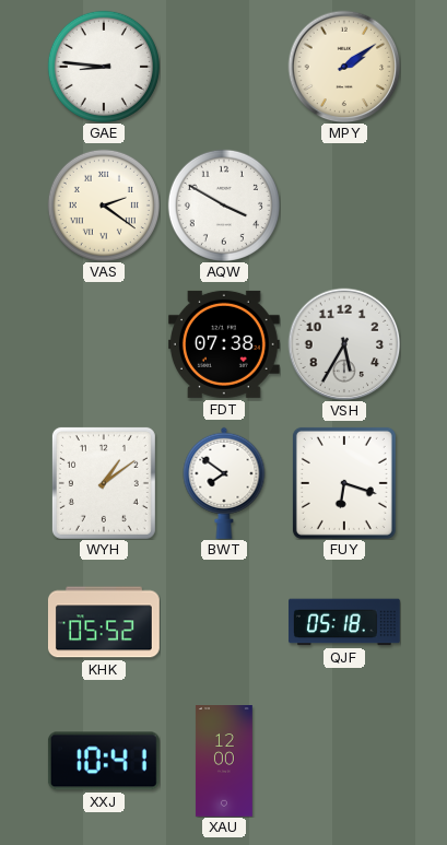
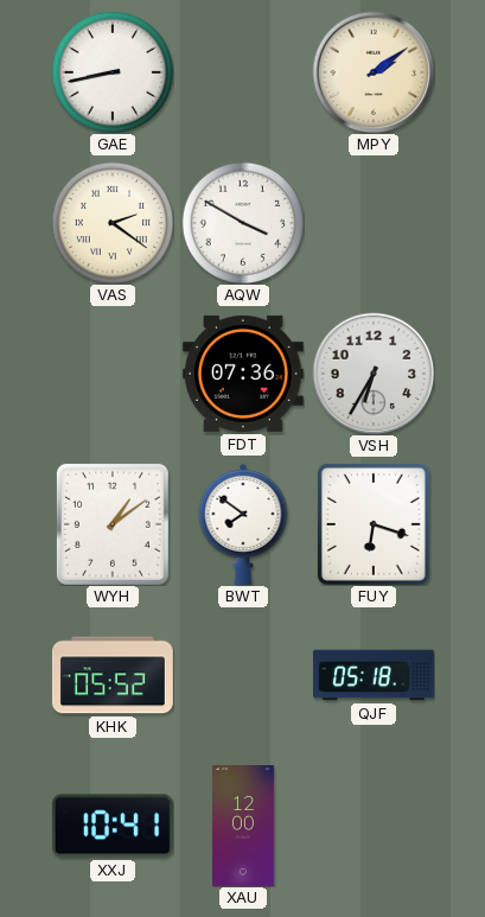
GAE: 8:46 -> 8:43 (113, 72)
FDT: 07:38 -> 07:36 (243, 374)
VSH: 5:35 -> 6:35 (374, 374)
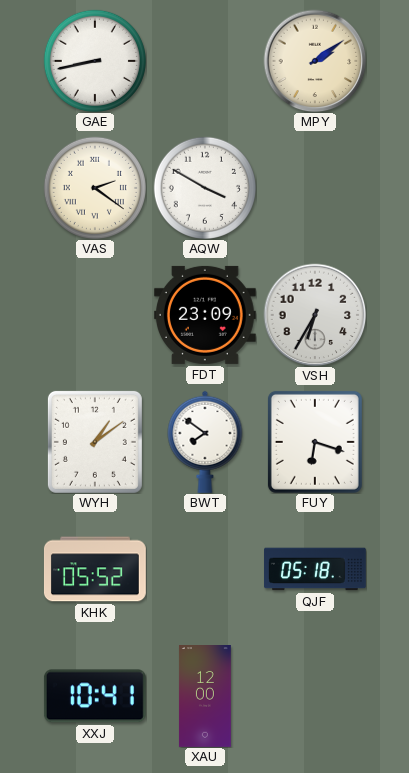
FDT: 07:36 -> 23:09 (205, 315)
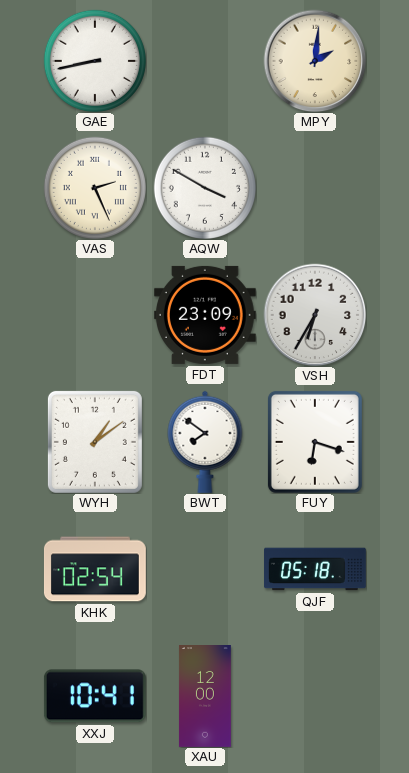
MPY: 2:09 -> 2:01 (315, 61)
VAS: 2:21 -> 2:26 (95, 188)
KHK: 05:52 -> 02:54 (95, 569)
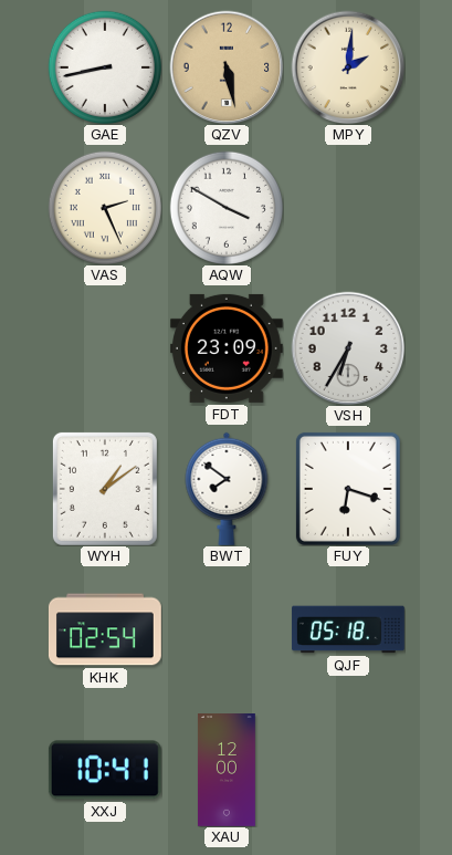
QZV: none -> 5:28 (227, 67)
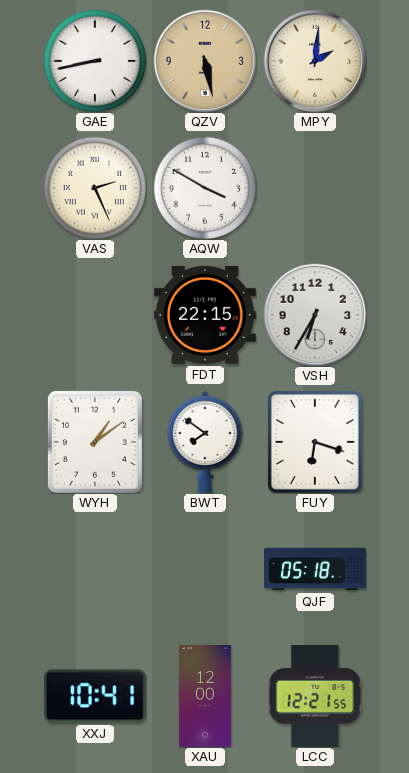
FDT: 23:09 -> 22:15 (205, 315)
KHK: 02:54 -> none (105, 629)
LCC: none -> 12:21 (315, 696)
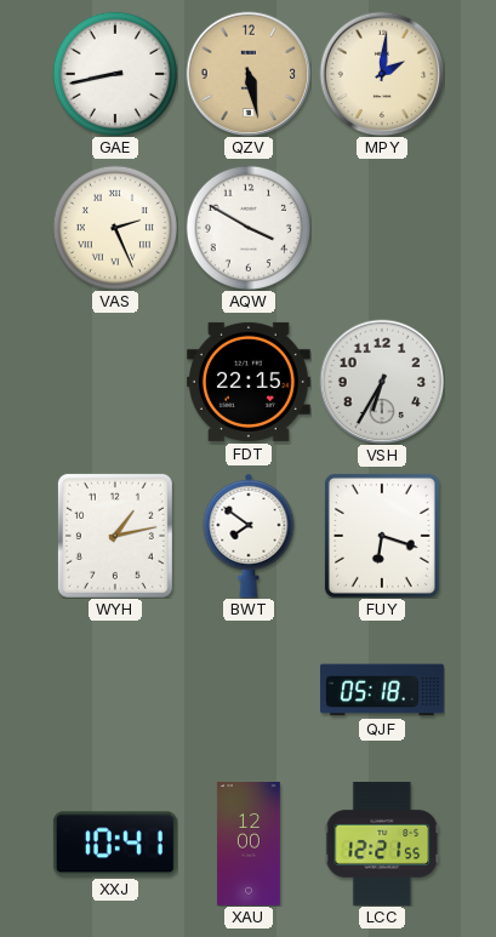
WYH: 1:09 -> 1:13 (115, 536)
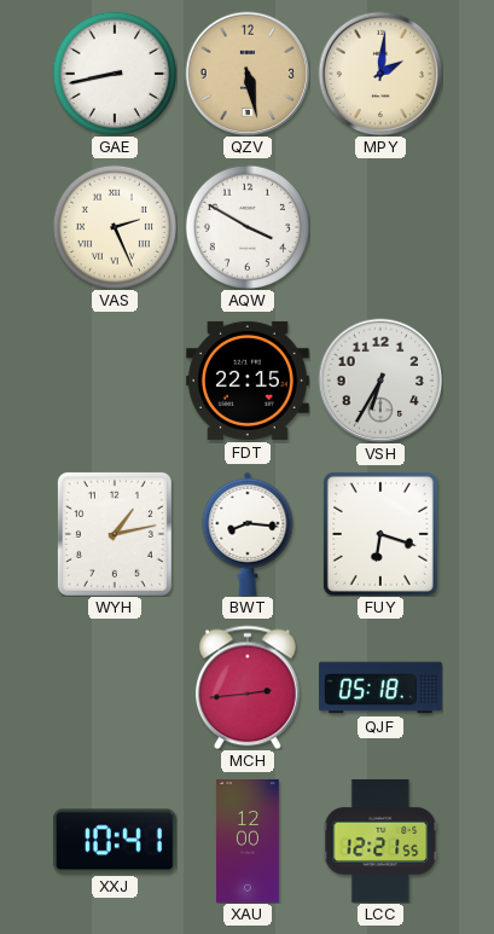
BWT: 7:51 -> 8:16 (248, 534)
MCH: none -> 2:44 (248, 688)
